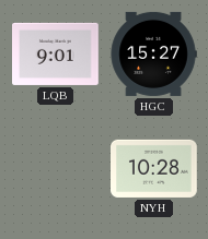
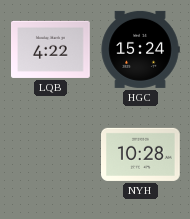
LQB: 9:01 -> 4:22 (51, 49)
HGC: 15:27 -> 15:24 (140, 49)
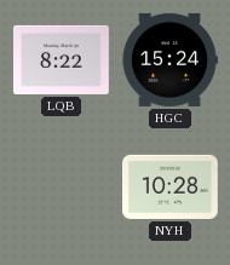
LQB: 4:22 -> 8:22 (62, 59)
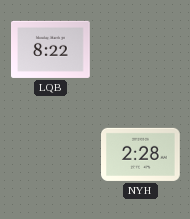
HGC: 15:24 -> none (169, 59)
NYH: 10:28 -> 2:28 (141, 154)
